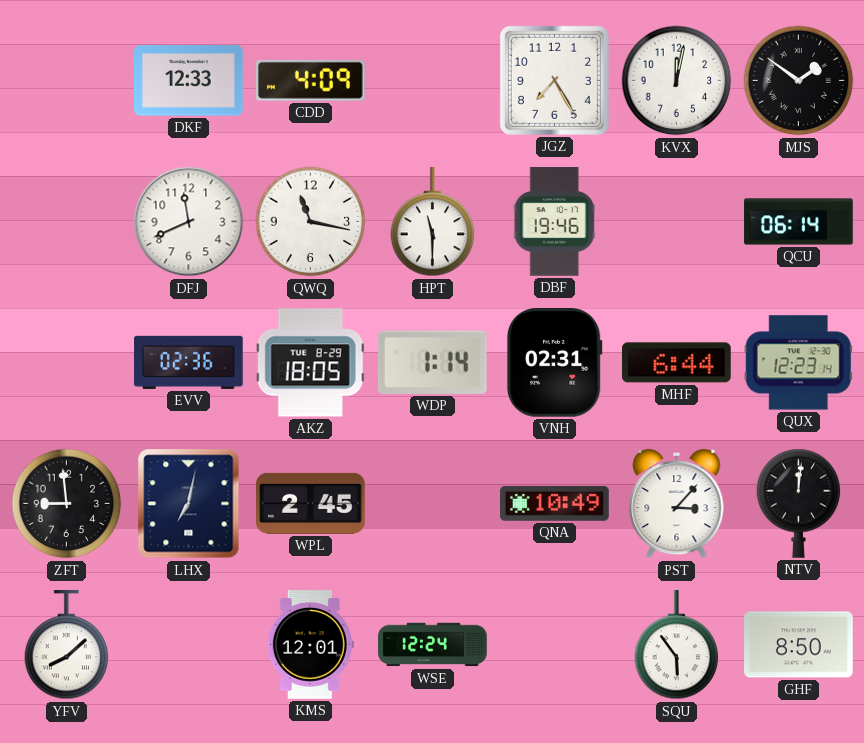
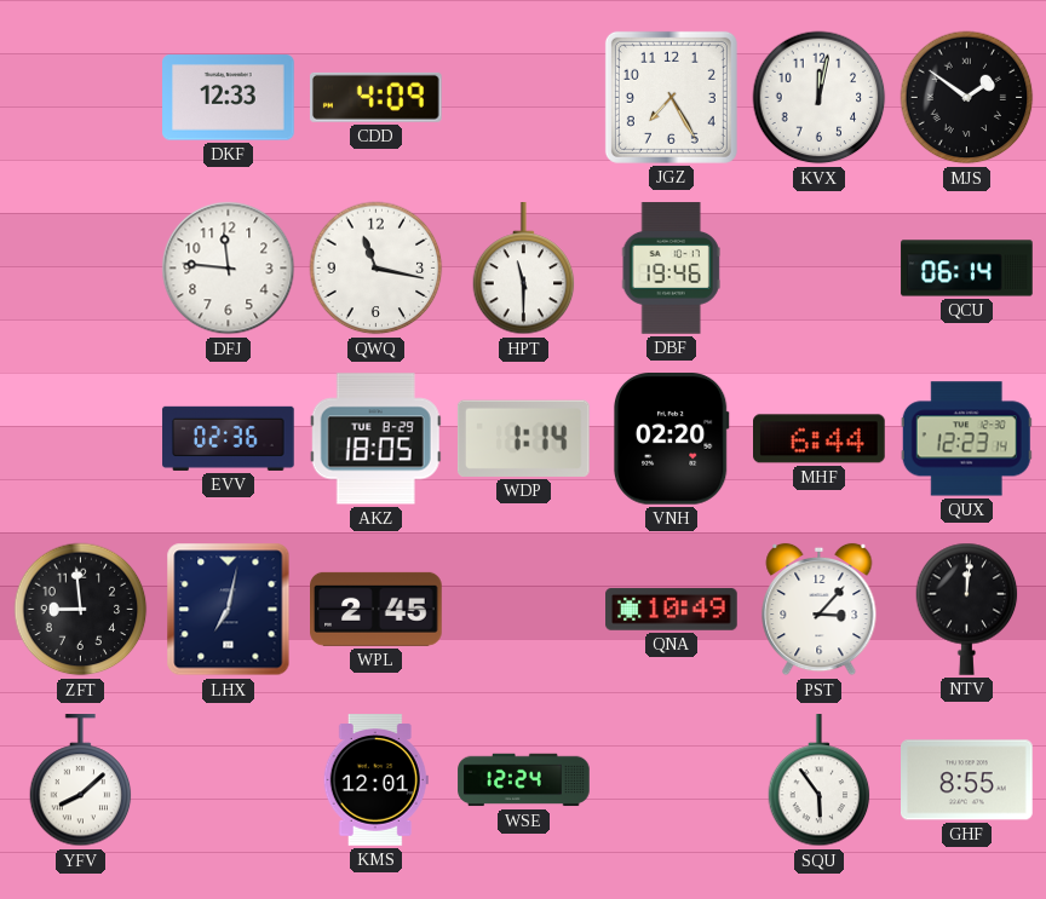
DFJ: 11:41 -> 11:46 (229, 269)
VNH: 02:31 -> 02:20 (671, 439)
GHF: 8:50 -> 8:55 (967, 780)
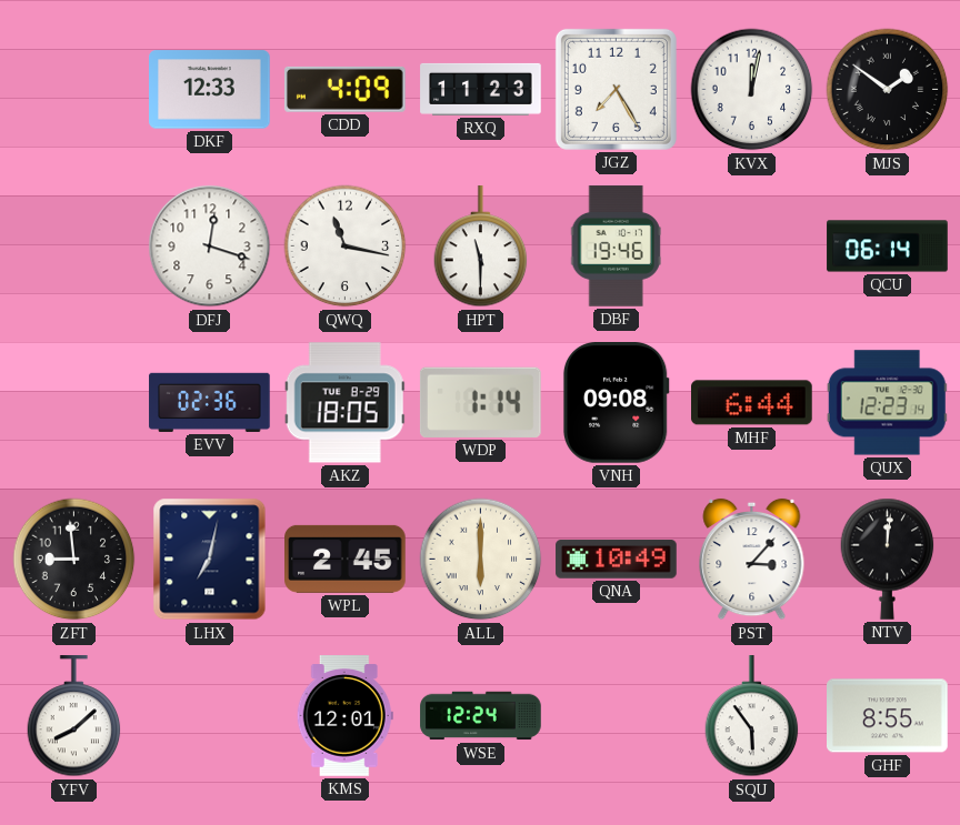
RXQ: none -> 11:23 (481, 89)
DFJ: 11:46 -> 12:18 (210, 247)
VNH: 02:20 -> 09:08 (616, 403)
ALL: none -> 6:00 (481, 560)
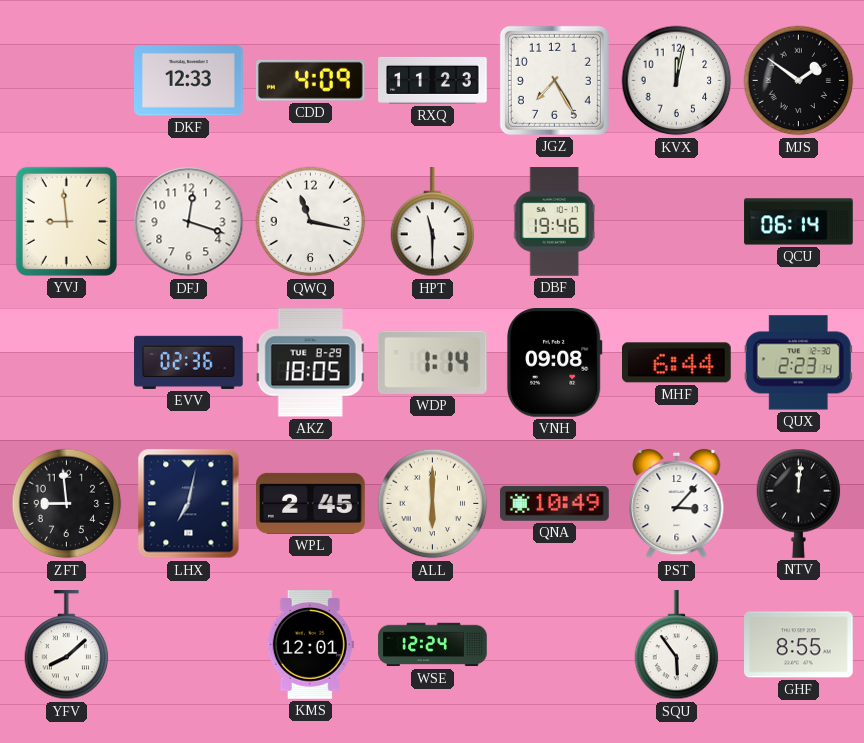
YVJ: none -> 8:59 (66, 221)
QUX: 12:23 -> 2:23 (798, 363)
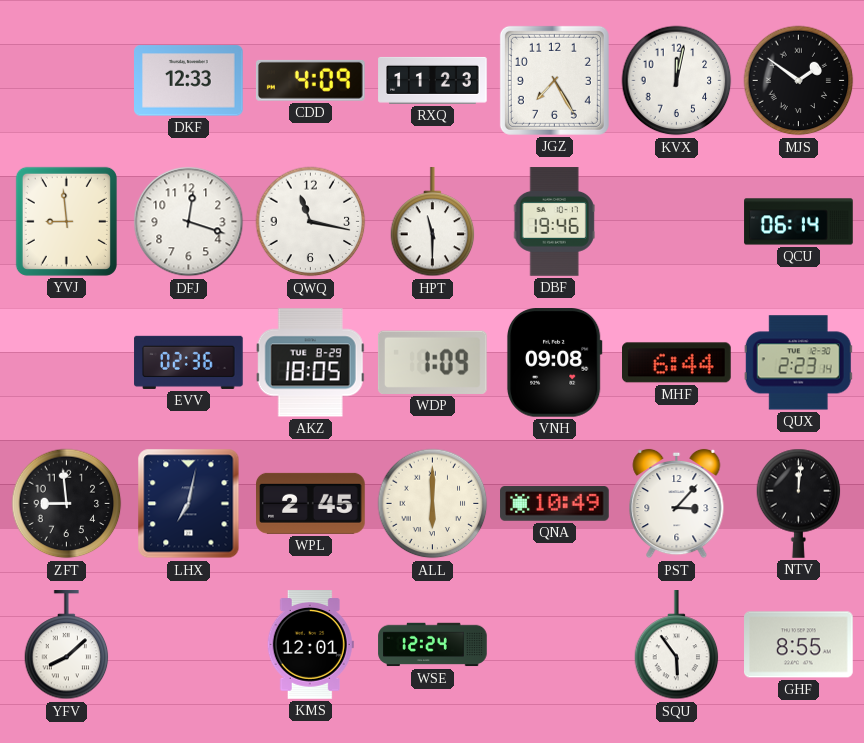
WDP: 1:14 -> 1:09 (432, 362)
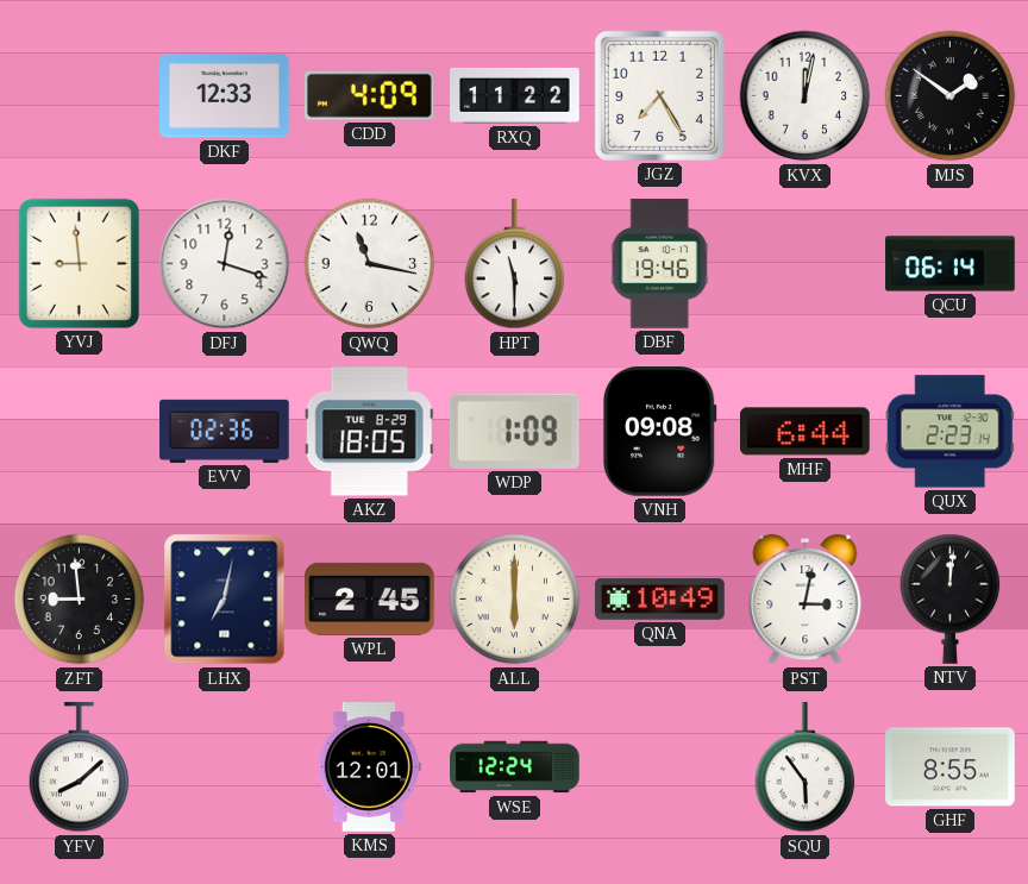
RXQ: 11:23 -> 11:22 (515, 95)
PST: 3:07 -> 3:02 (806, 600)
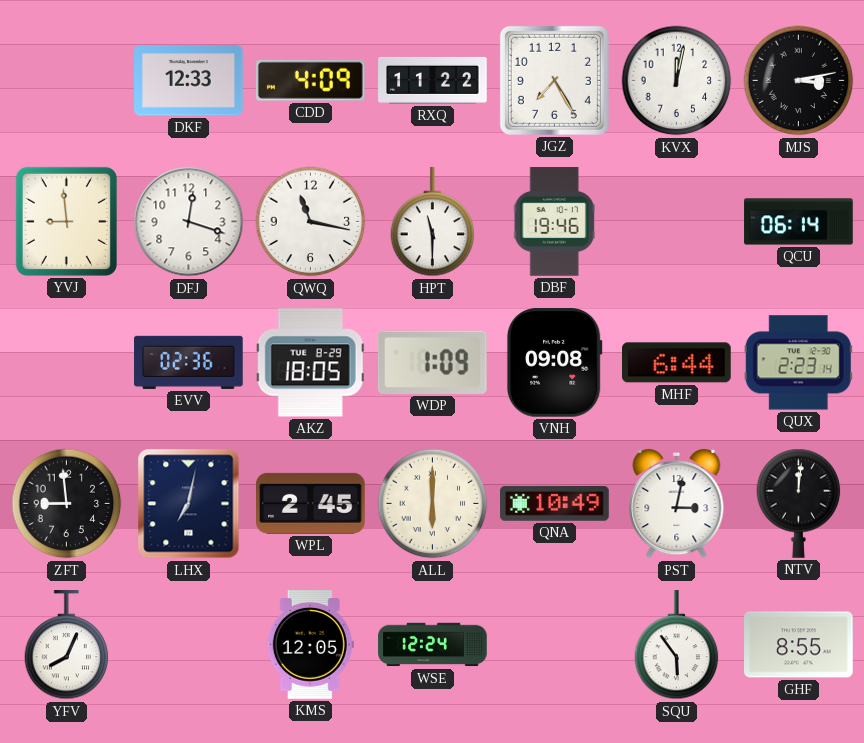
MJS: 1:51 -> 3:13 (799, 81)
YFV: 8:08 -> 8:04 (67, 645)
KMS: 12:01 -> 12:05 (310, 645)
